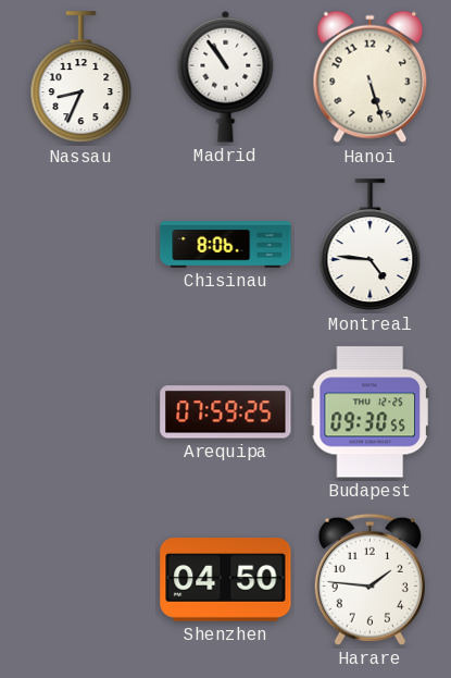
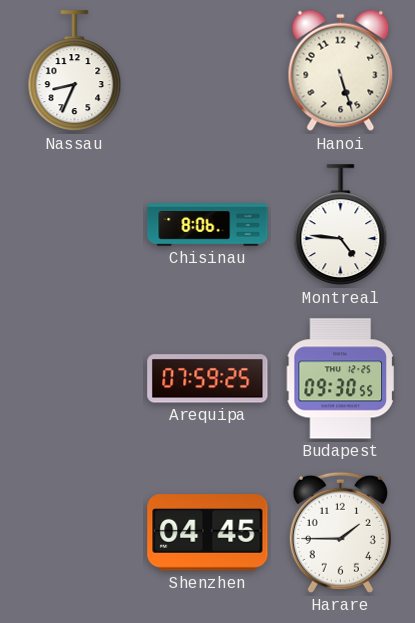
Madrid: 10:54 -> none (226, 76)
Shenzhen: 04:50 -> 04:45 (208, 533)
Harare: 1:46 -> 1:45 (340, 532)
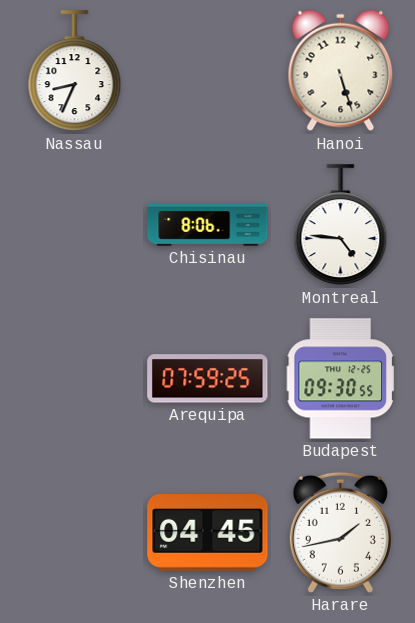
Harare: 1:45 -> 1:43 (340, 532)
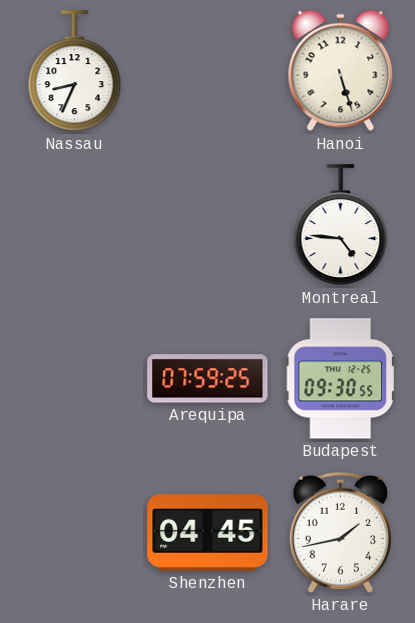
Chisinau: 8:06 -> none (208, 225)
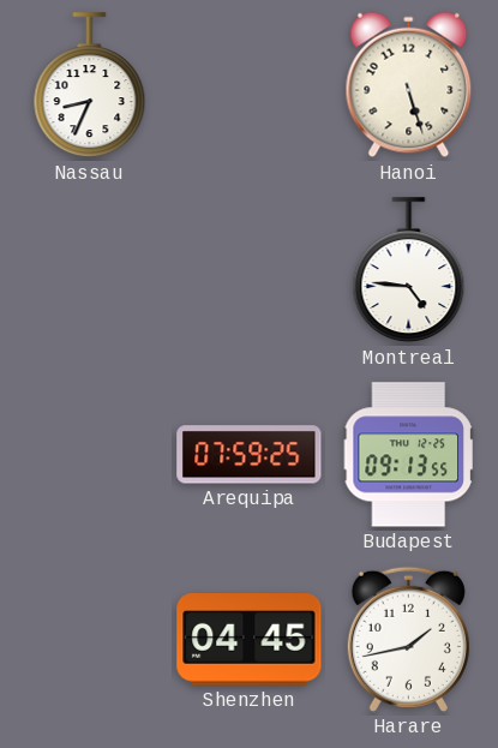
Budapest: 09:30 -> 09:13 (408, 455)
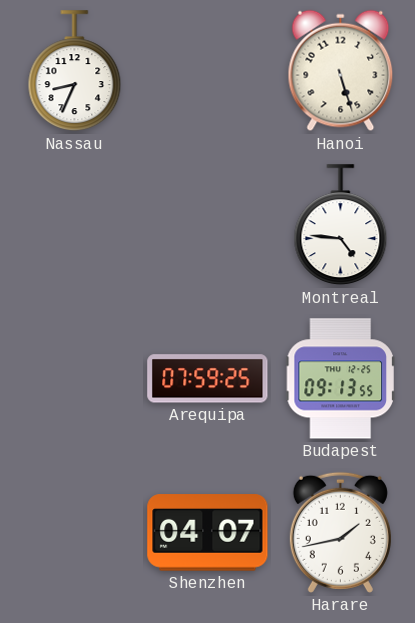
Shenzhen: 04:45 -> 04:07 (208, 533)
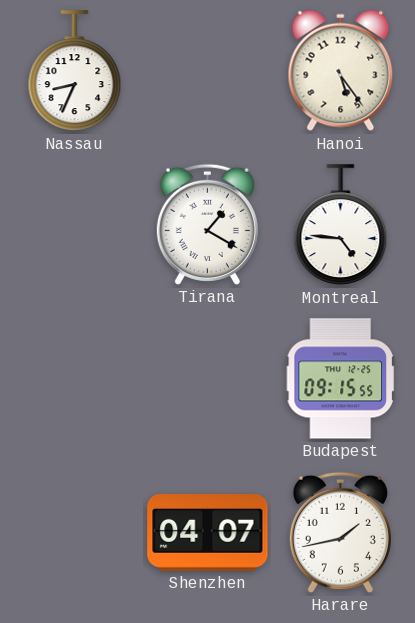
Hanoi: 5:27 -> 5:24 (341, 71)
Tirana: none -> 1:20 (207, 224)
Arequipa: 07:59 -> none (208, 379)
Budapest: 09:13 -> 09:15 (340, 379)
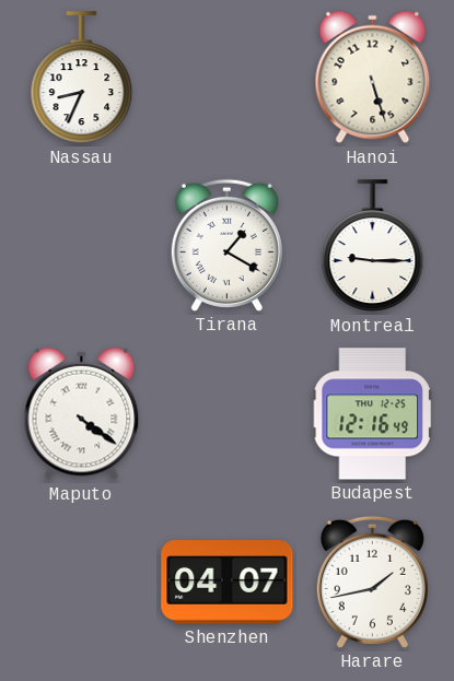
Hanoi: 5:24 -> 5:27 (373, 78)
Montreal: 4:46 -> 9:15 (373, 246)
Maputo: none -> 4:21 (82, 414)
Budapest: 09:15 -> 12:16 (372, 414)
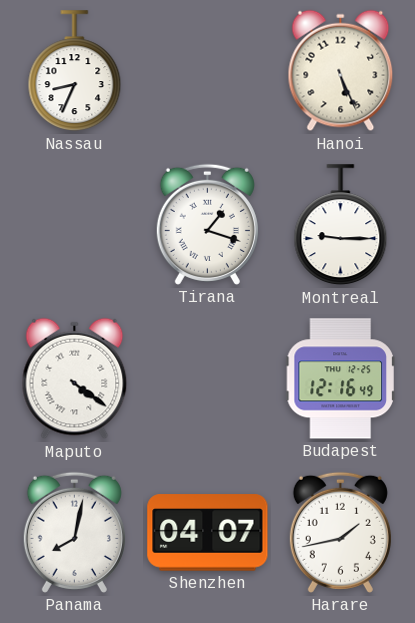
Hanoi: 5:27 -> 5:26 (341, 71)
Tirana: 1:20 -> 1:18 (207, 224)
Panama: none -> 8:02 (74, 532)
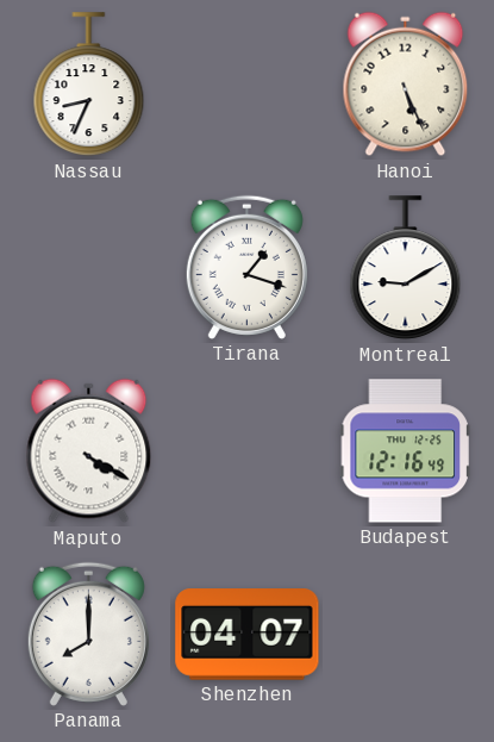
Montreal: 9:15 -> 9:10 (406, 268)
Maputo: 4:21 -> 4:20 (89, 451)
Panama: 8:02 -> 8:00 (88, 634)
Harare: 1:43 -> none (340, 532)
